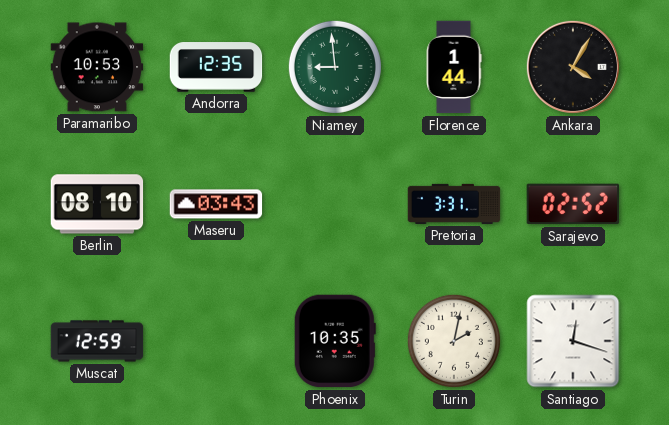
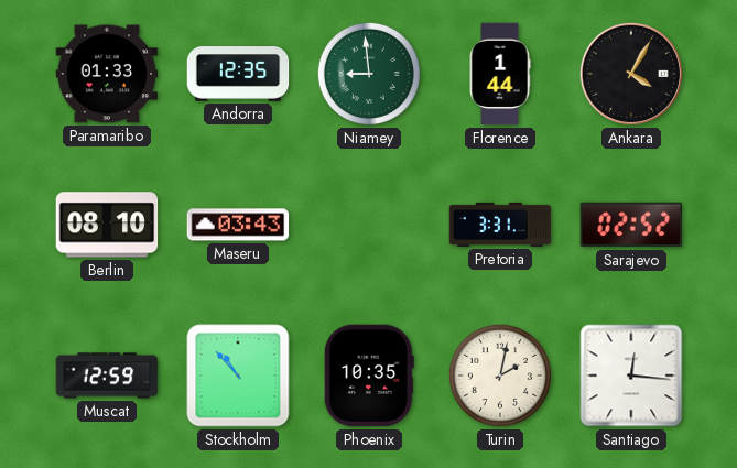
Paramaribo: 10:53 -> 01:33 (107, 74)
Stockholm: none -> 10:53 (238, 376)
Santiago: 12:18 -> 12:16 (631, 376)
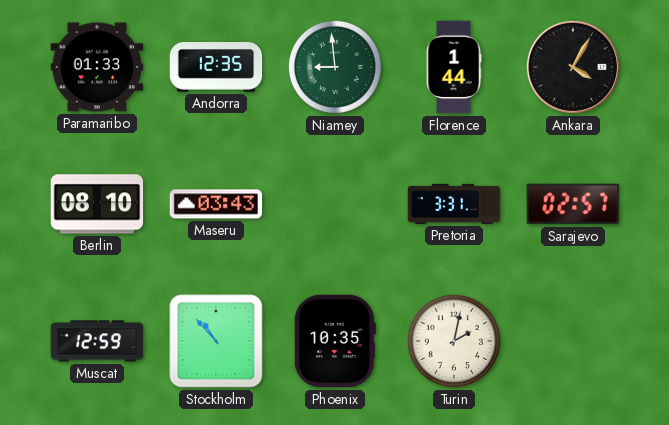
Sarajevo: 02:52 -> 02:57 (573, 204)
Santiago: 12:16 -> none (631, 376)
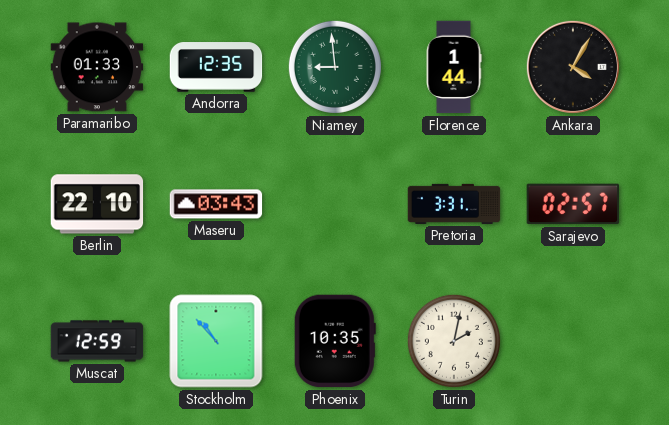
Berlin: 08:10 -> 22:10 (97, 204)
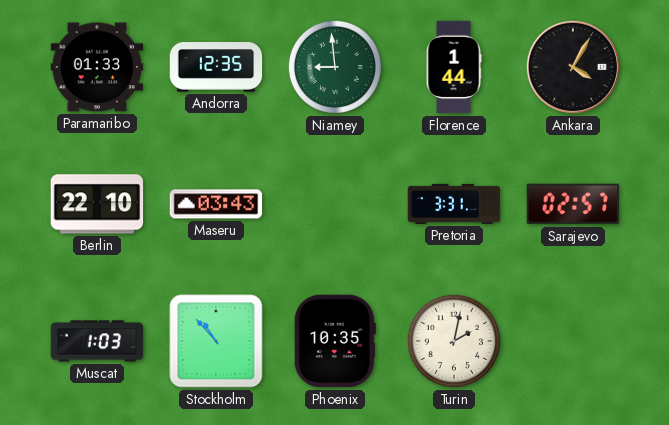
Muscat: 12:59 -> 1:03 (97, 341)
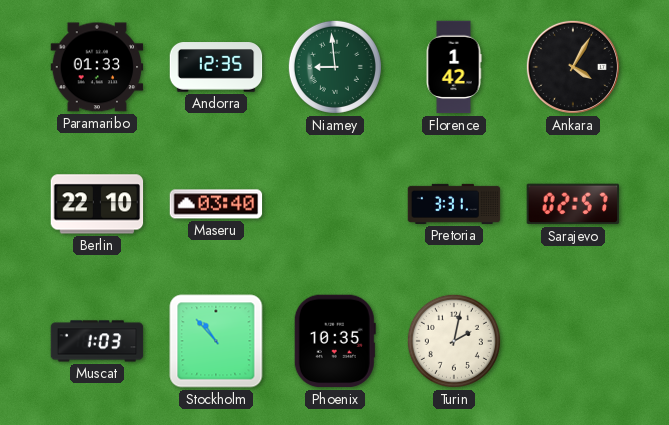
Florence: 1:44 -> 1:42 (454, 67)
Maseru: 03:43 -> 03:40 (216, 204)
